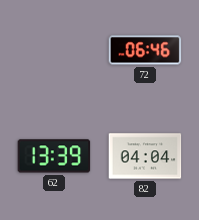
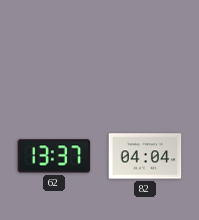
72: 06:46 -> none (145, 50)
62: 13:39 -> 13:37 (54, 156)
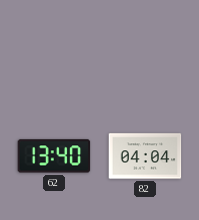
62: 13:37 -> 13:40 (54, 156)
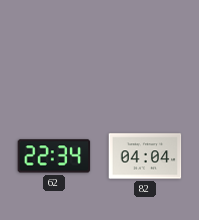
62: 13:40 -> 22:34 (54, 156)
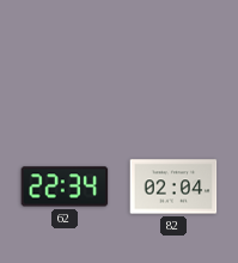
82: 04:04 -> 02:04 (173, 186)
